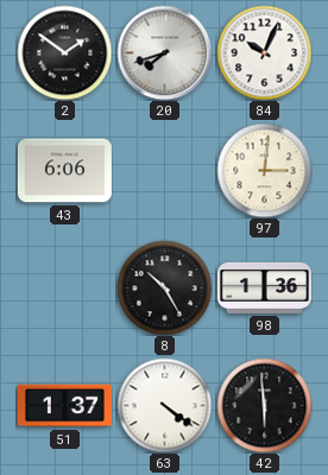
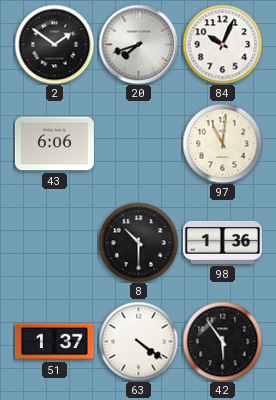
97: 3:01 -> 11:01 (222, 143)
8: 10:25 -> 10:30 (138, 242)
42: 5:59 -> 5:54 (222, 341)
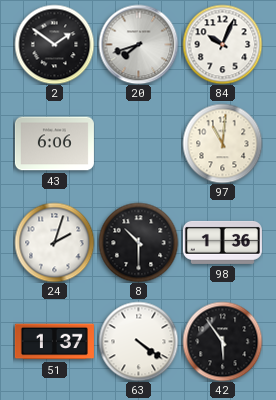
24: none -> 2:03 (54, 242)
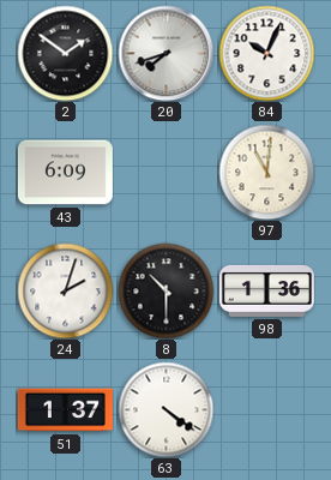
43: 6:06 -> 6:09 (65, 173)
42: 5:54 -> none (222, 341)
